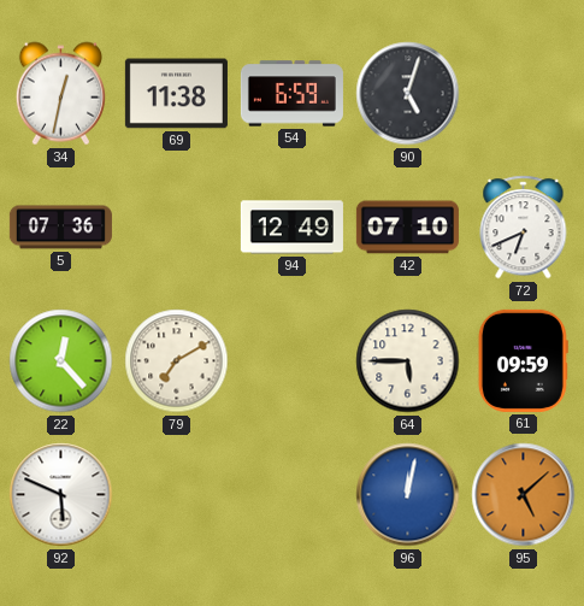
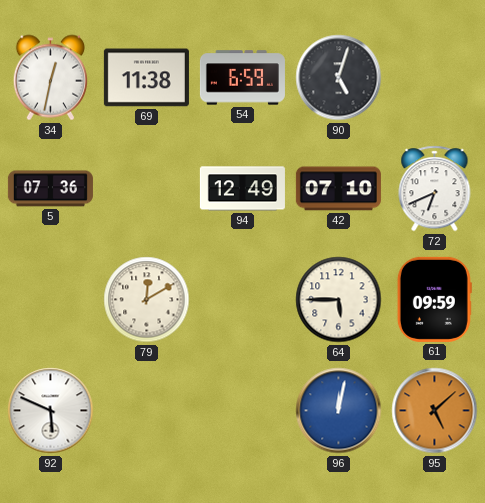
22: 12:23 -> none (61, 361)
79: 7:10 -> 12:10 (147, 300)
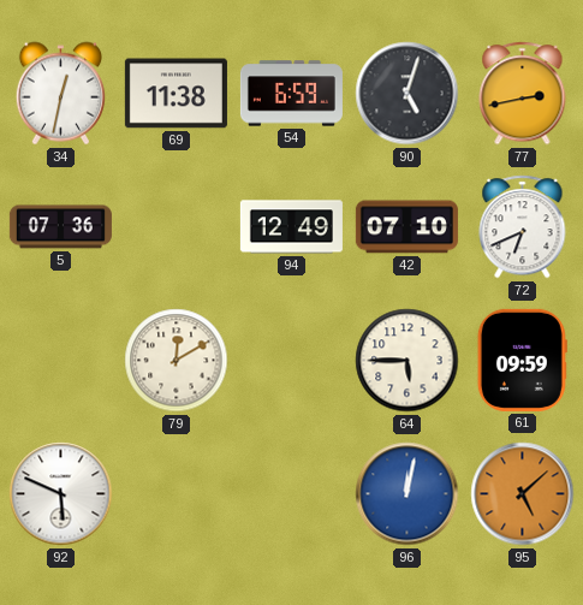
77: none -> 2:43 (523, 94)
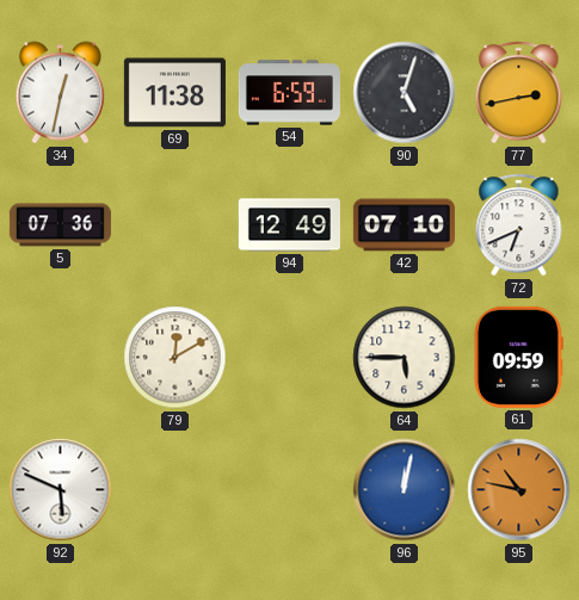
95: 5:08 -> 10:47 (519, 490)
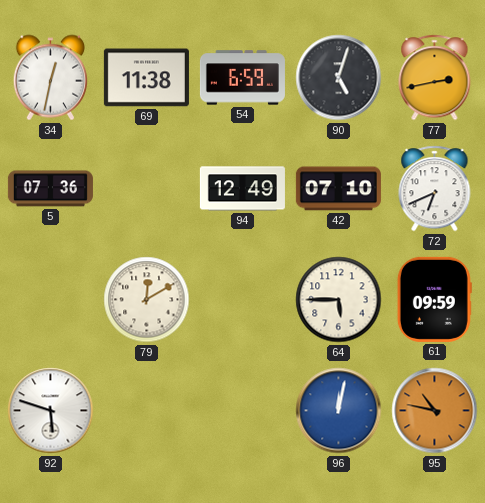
92: 5:49 -> 5:48 (51, 411)
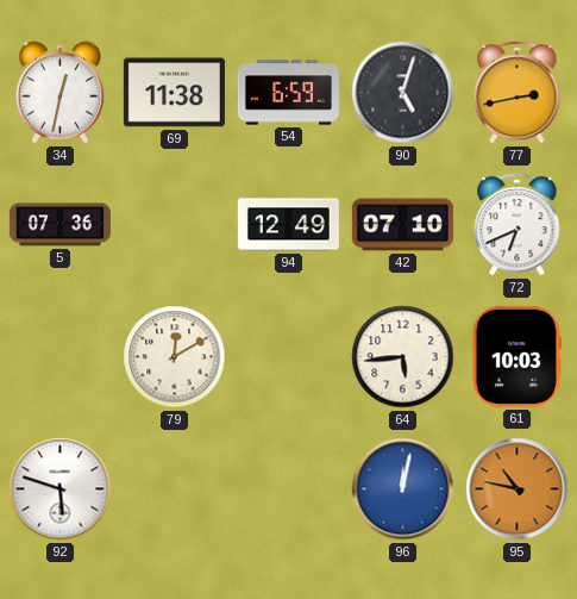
64: 5:45 -> 5:44 (403, 357)
61: 09:59 -> 10:03 (516, 356)
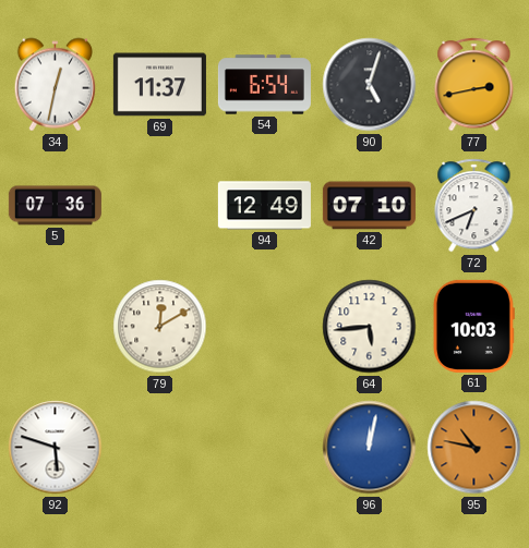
69: 11:38 -> 11:37 (159, 85)
54: 6:59 -> 6:54 (264, 85)
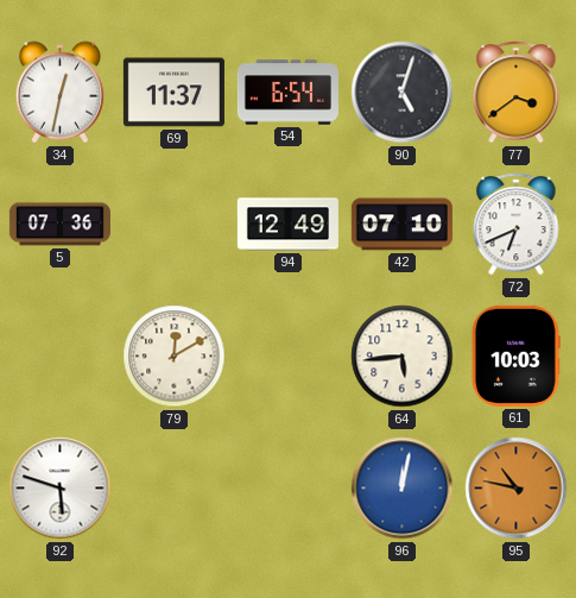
77: 2:43 -> 3:39 (517, 93)
